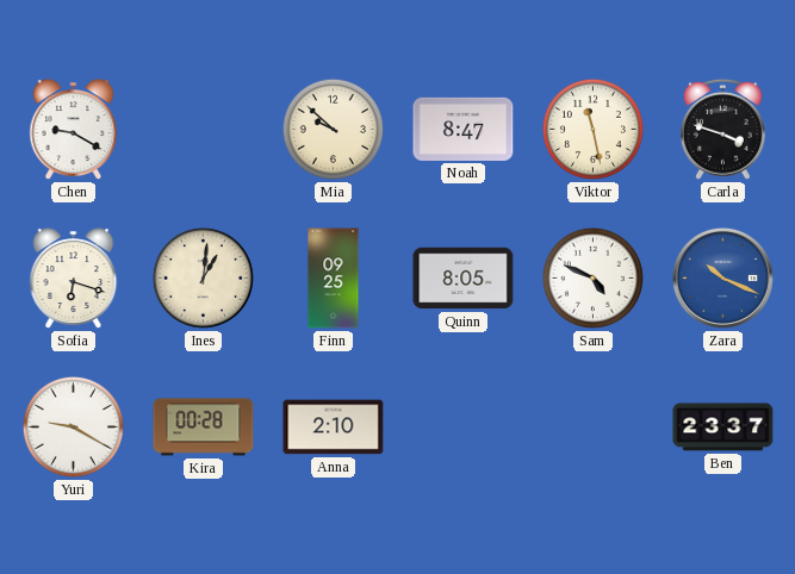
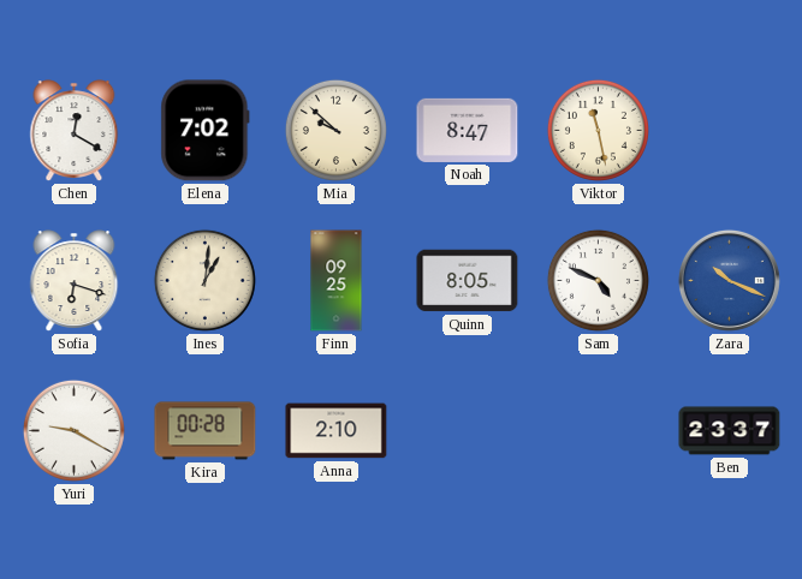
Chen: 9:20 -> 12:20 (75, 131)
Elena: none -> 7:02 (206, 131)
Carla: 3:48 -> none (722, 129)
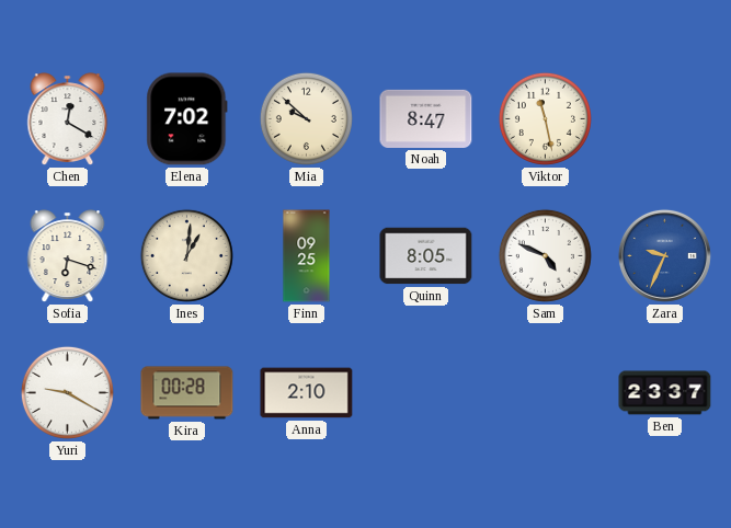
Zara: 10:19 -> 9:34 (664, 255)
